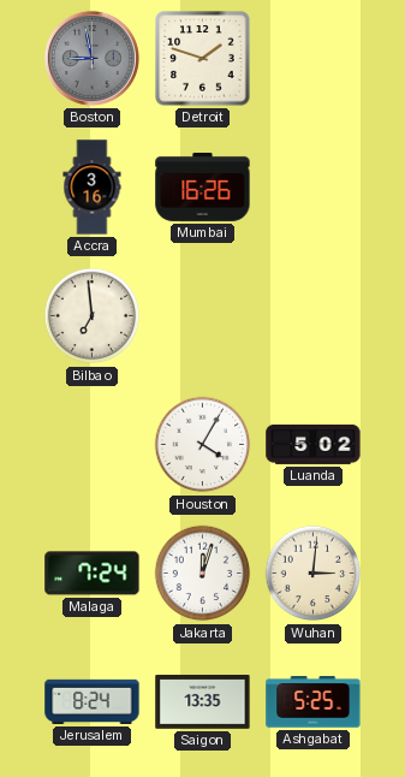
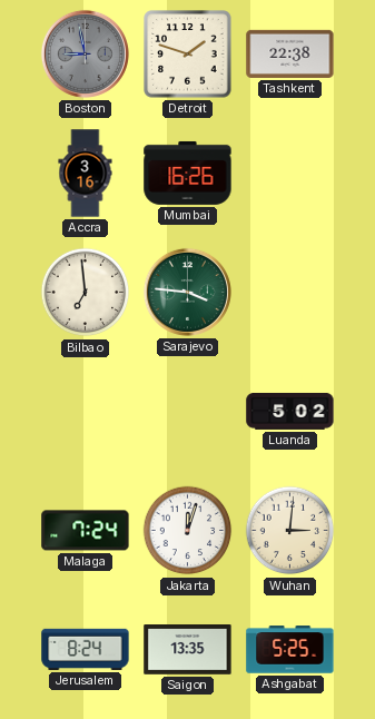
Tashkent: none -> 22:38 (290, 53)
Sarajevo: none -> 3:46 (187, 292)
Houston: 4:05 -> none (203, 445)
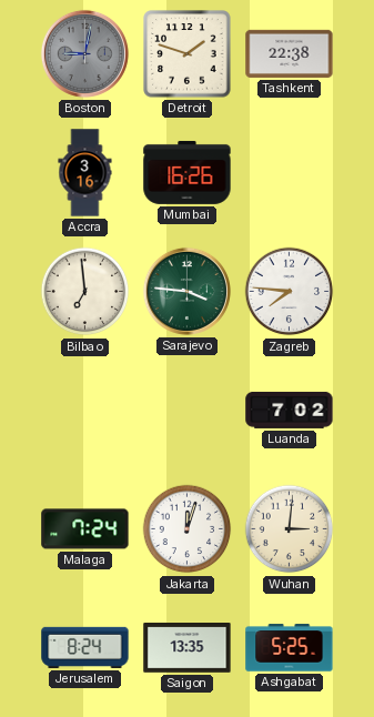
Boston: 8:58 -> 9:02 (84, 53)
Zagreb: none -> 7:46 (290, 292)
Luanda: 5:02 -> 7:02 (290, 410)
